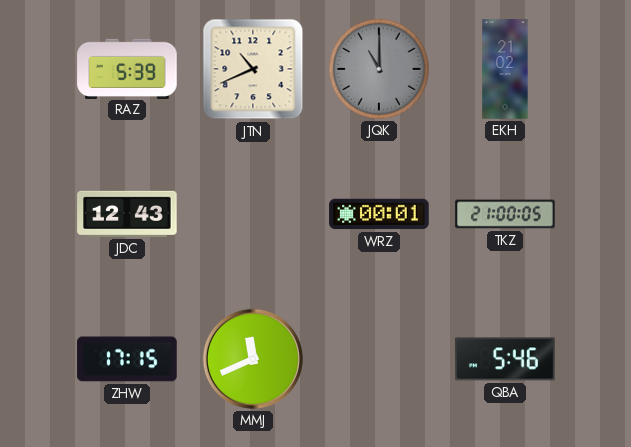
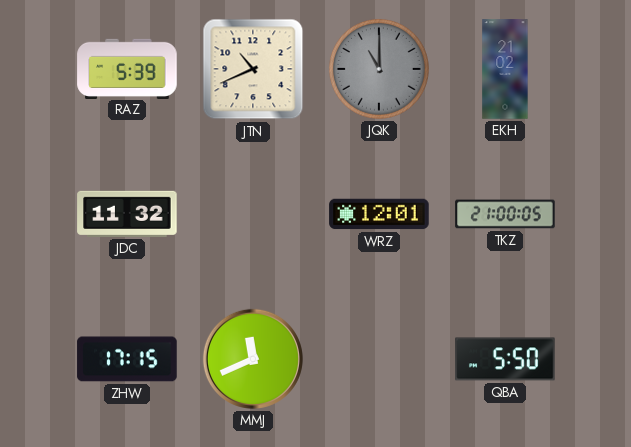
JDC: 12:43 -> 11:32 (127, 214)
WRZ: 00:01 -> 12:01 (379, 214)
QBA: 5:46 -> 5:50 (505, 359)
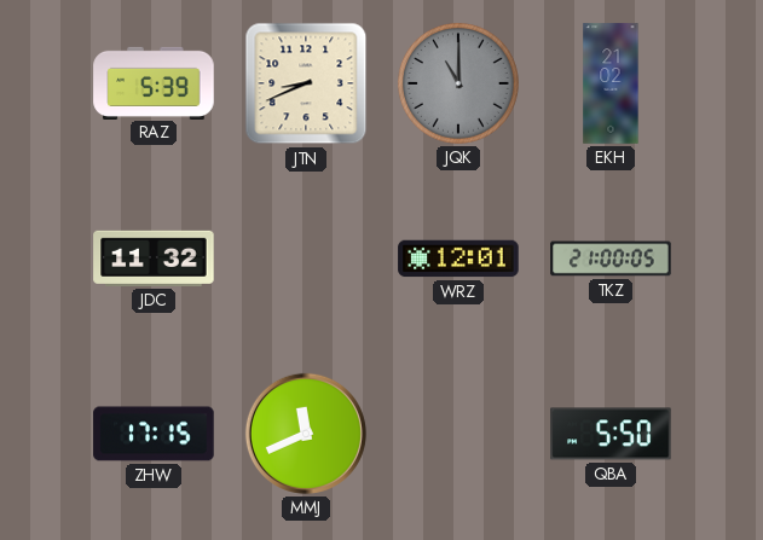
JTN: 10:41 -> 8:41 (306, 83)
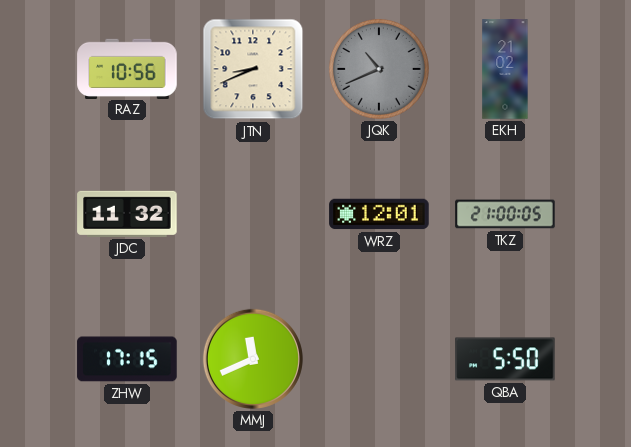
RAZ: 5:39 -> 10:56 (127, 68)
JQK: 11:00 -> 10:41 (379, 69)
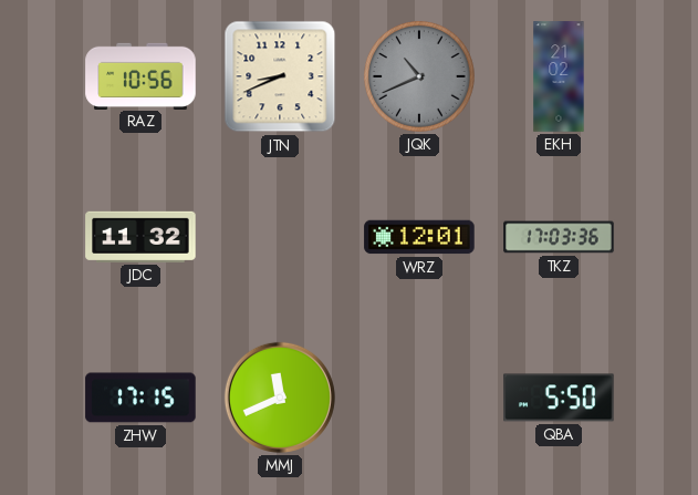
TKZ: 21:00 -> 17:03 (559, 237)
